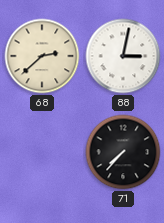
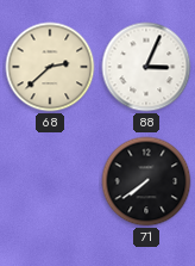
88: 3:02 -> 3:04 (146, 67)
71: 7:37 -> 7:39 (146, 181)
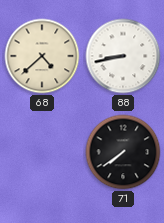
68: 2:38 -> 4:38 (42, 56)
88: 3:04 -> 8:43 (123, 56)
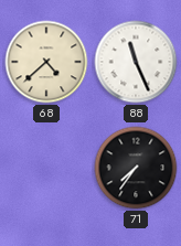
88: 8:43 -> 11:26 (136, 62)
71: 7:39 -> 7:36 (136, 168)
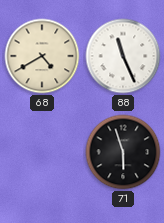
68: 4:38 -> 4:40 (42, 56)
71: 7:36 -> 5:57 (123, 152)
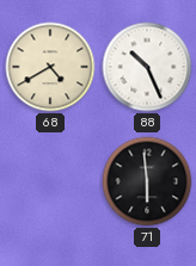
88: 11:26 -> 10:26 (147, 67)
71: 5:57 -> 5:59 (147, 181)
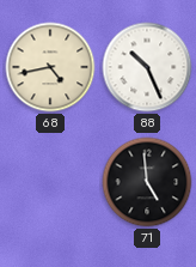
68: 4:40 -> 4:43 (50, 67)
71: 5:59 -> 4:59 (147, 182)
